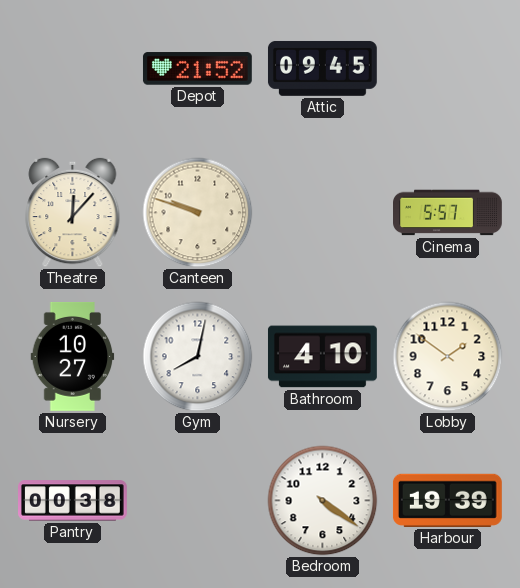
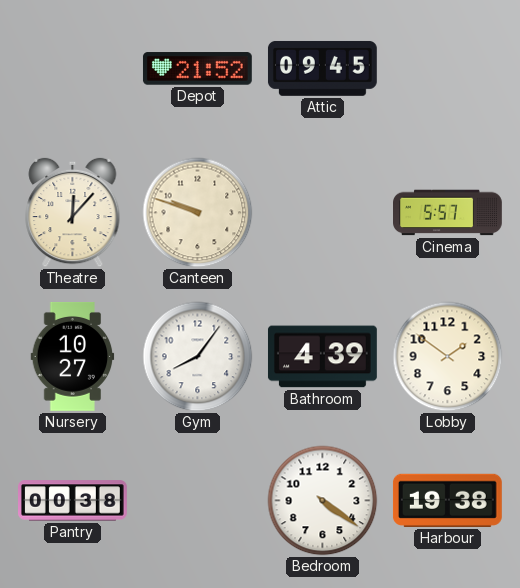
Gym: 8:02 -> 8:06 (198, 357)
Bathroom: 4:10 -> 4:39 (322, 357)
Harbour: 19:39 -> 19:38 (447, 500)
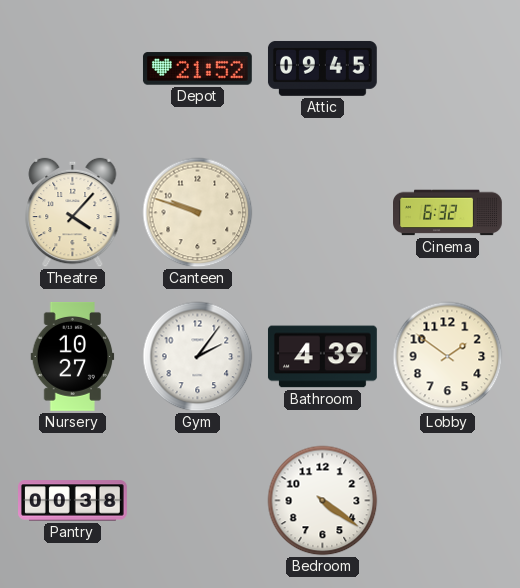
Theatre: 12:07 -> 4:07 (73, 213)
Cinema: 5:57 -> 6:32 (448, 213)
Gym: 8:06 -> 2:06 (198, 357)
Harbour: 19:38 -> none (447, 500)
